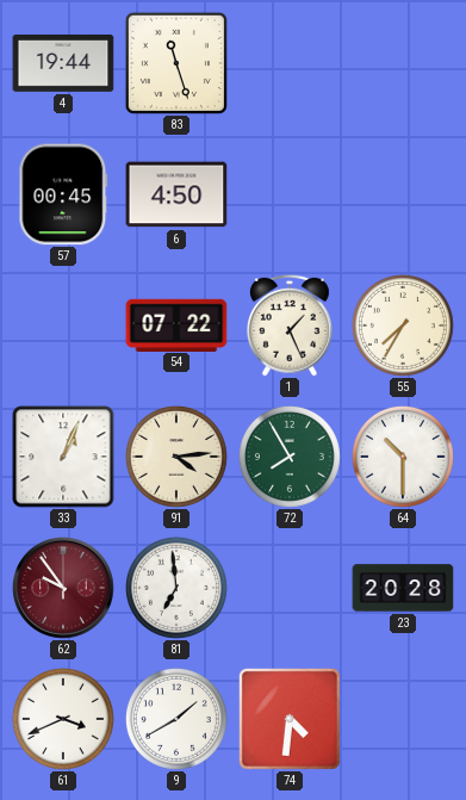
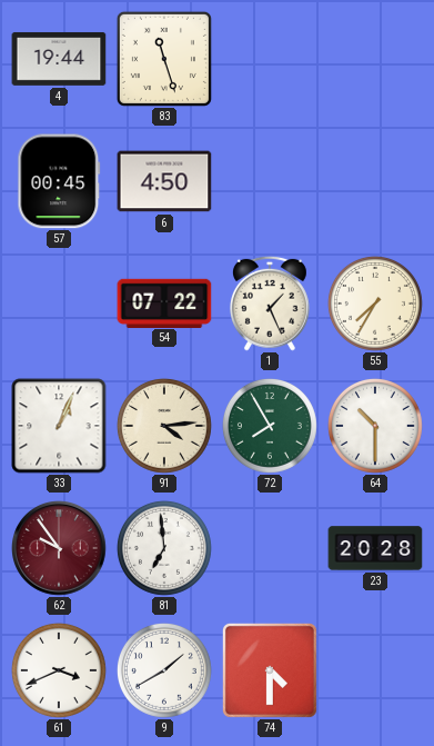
74: 4:31 -> 4:30 (270, 670)
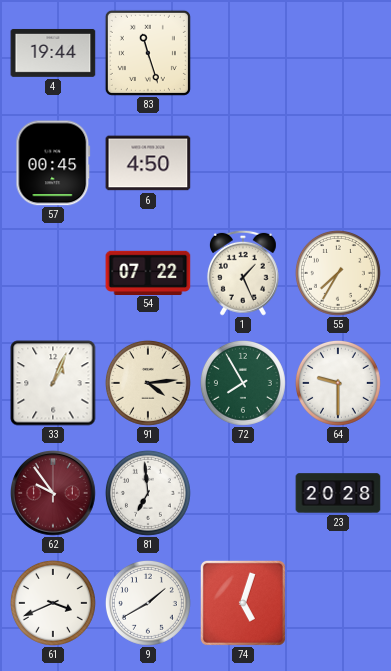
64: 10:30 -> 9:30 (338, 383)
74: 4:30 -> 5:03 (243, 603)
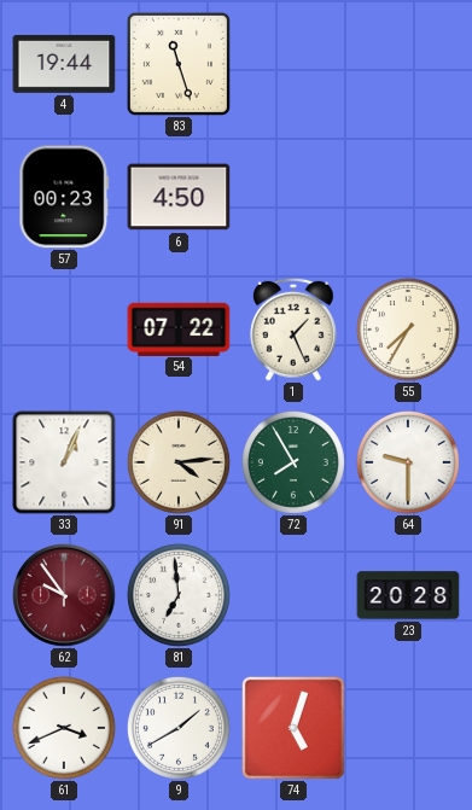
57: 00:45 -> 00:23 (64, 197)
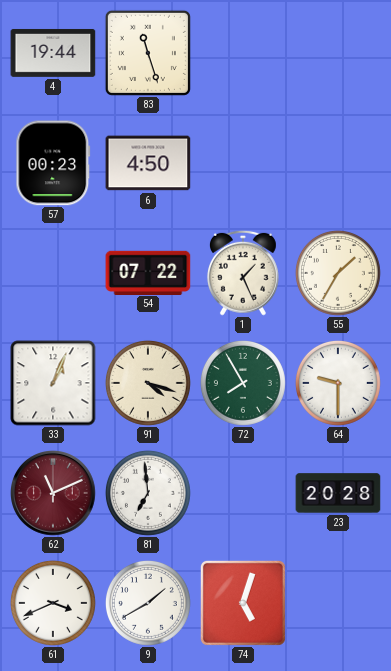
55: 7:35 -> 1:35 (338, 273)
91: 4:14 -> 4:18 (148, 383)
62: 9:54 -> 11:11 (54, 494)
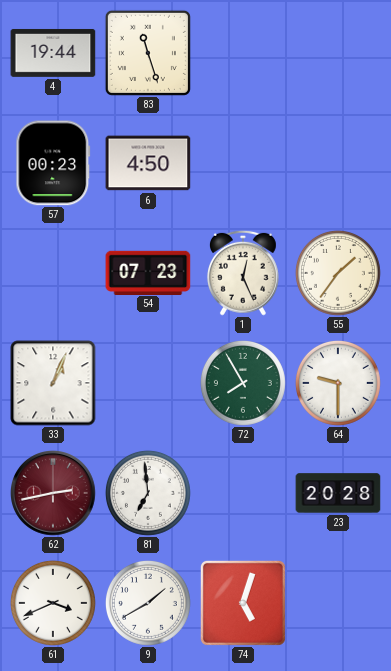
54: 07:22 -> 07:23 (148, 272)
1: 1:26 -> 12:26 (243, 273)
55: 1:35 -> 1:36 (338, 273)
91: 4:18 -> none (148, 383)
62: 11:11 -> 2:43 (54, 494)
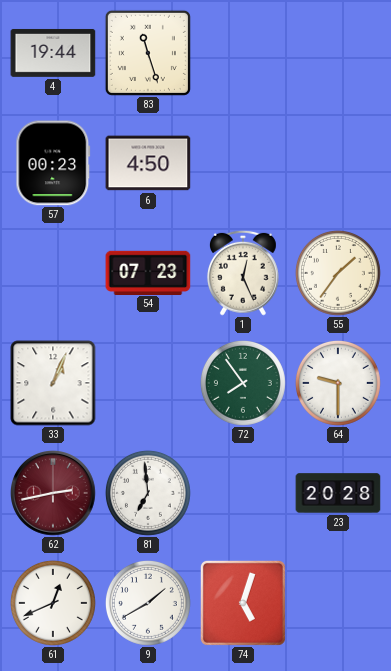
72: 7:55 -> 7:54 (243, 383)
61: 3:41 -> 12:41 (53, 603)
